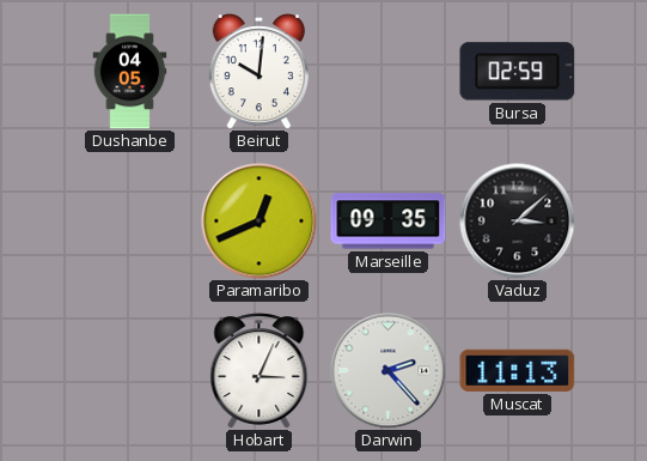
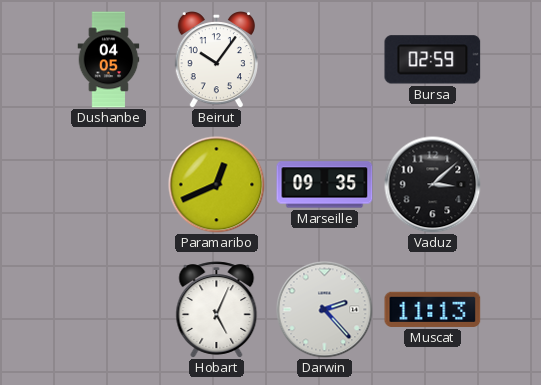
Beirut: 10:01 -> 10:06 (216, 60)
Hobart: 3:04 -> 5:04 (217, 310)
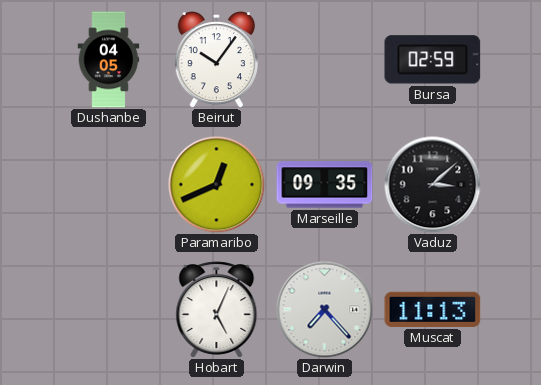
Darwin: 2:23 -> 7:23 (325, 310)
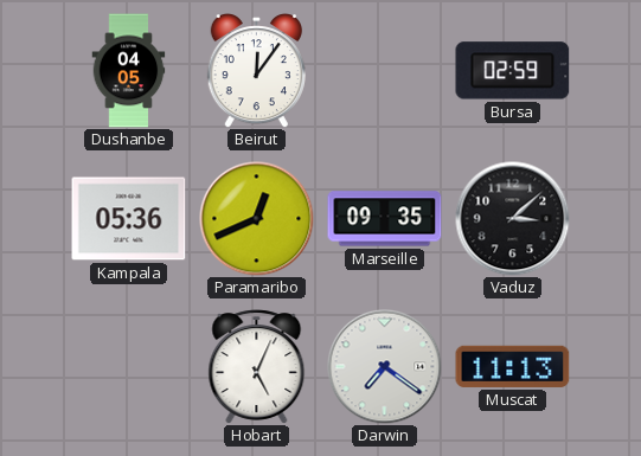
Beirut: 10:06 -> 12:06 (256, 71)
Kampala: none -> 05:36 (129, 219)
Darwin: 7:23 -> 7:21 (385, 367)
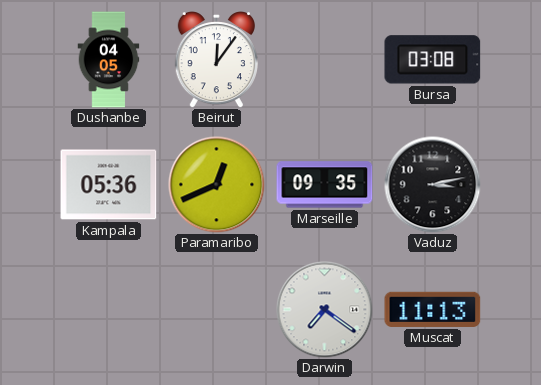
Bursa: 02:59 -> 03:08 (433, 60)
Vaduz: 3:08 -> 3:13 (433, 185)
Hobart: 5:04 -> none (257, 367)
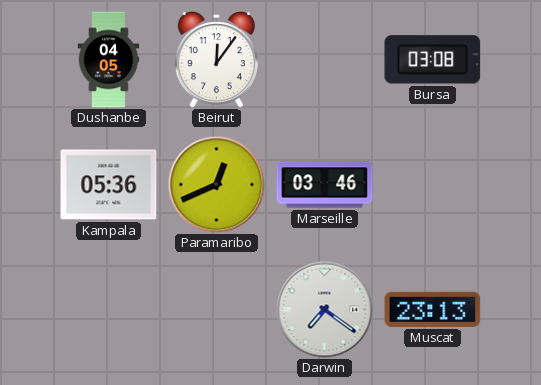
Marseille: 09:35 -> 03:46 (325, 185)
Vaduz: 3:13 -> none (433, 185)
Muscat: 11:13 -> 23:13 (433, 309)
